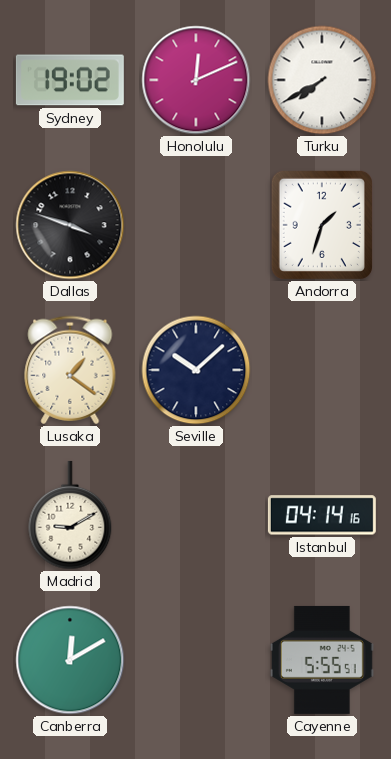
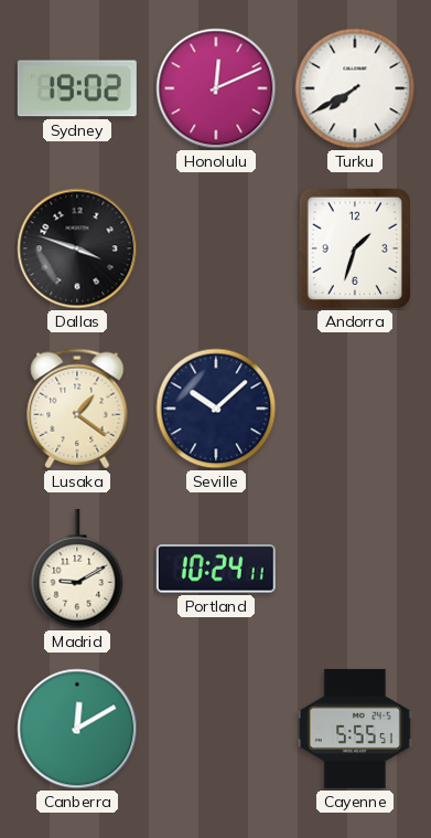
Portland: none -> 10:24 (216, 569)
Istanbul: 04:14 -> none (322, 515)
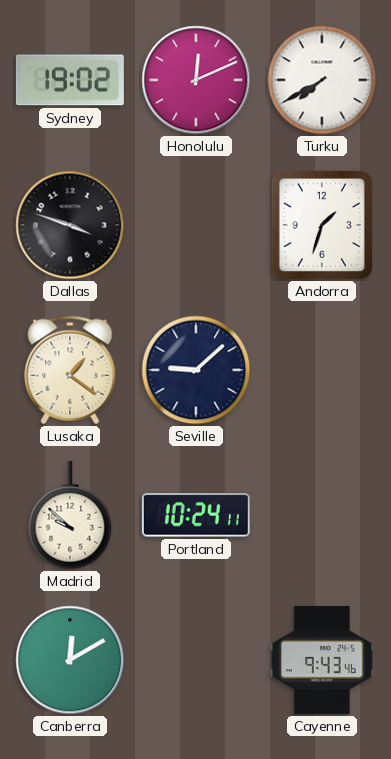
Seville: 10:08 -> 9:08 (196, 370)
Madrid: 9:10 -> 9:52 (70, 515)
Cayenne: 5:55 -> 9:43 (322, 660)
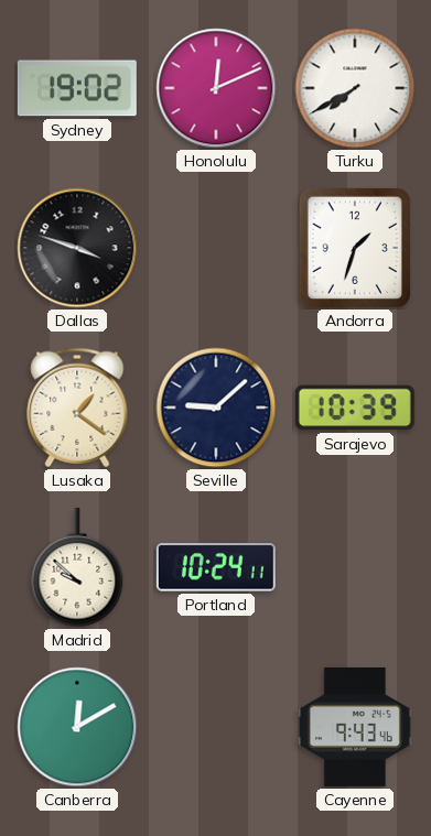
Sarajevo: none -> 10:39 (355, 408)
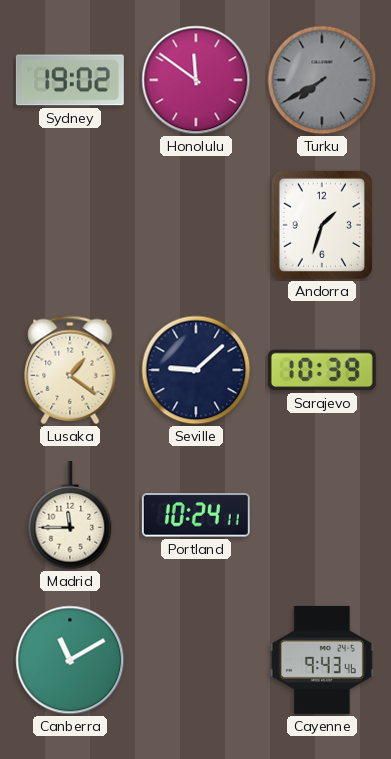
Honolulu: 12:11 -> 11:51 (196, 80)
Turku dial: white -> grey (322, 80)
Dallas: 3:48 -> none (77, 248)
Madrid: 9:52 -> 11:45 (70, 515)
Canberra: 12:10 -> 11:10 (70, 660)
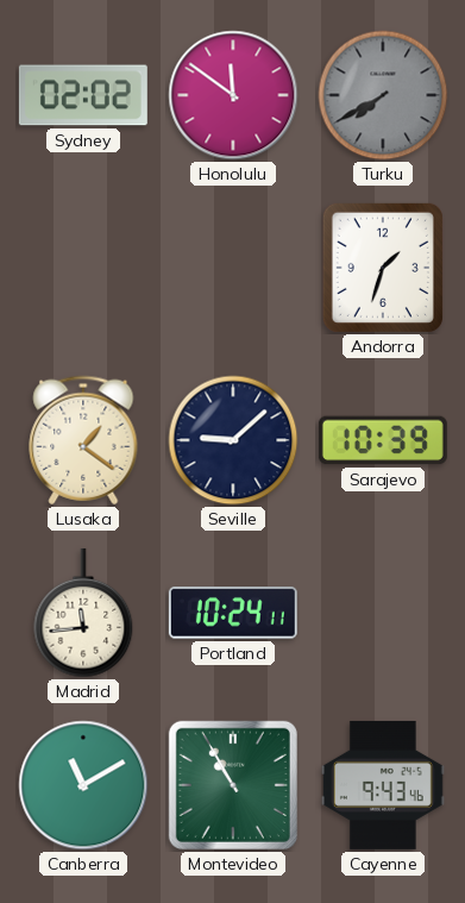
Sydney: 19:02 -> 02:02 (83, 95)
Madrid: 11:45 -> 11:44 (83, 613)
Montevideo: none -> 10:55 (233, 785)
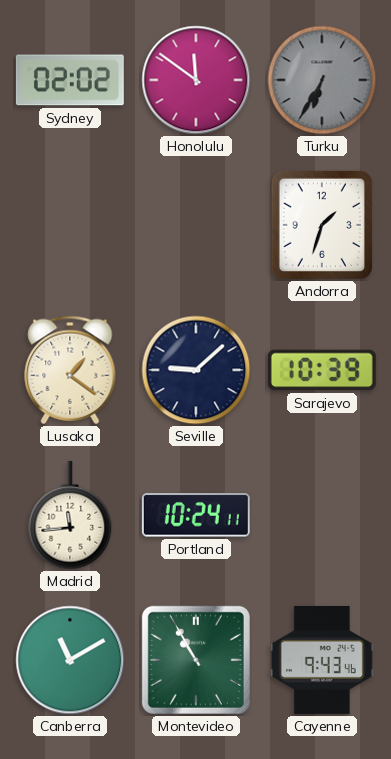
Turku: 7:40 -> 6:35 (322, 80)
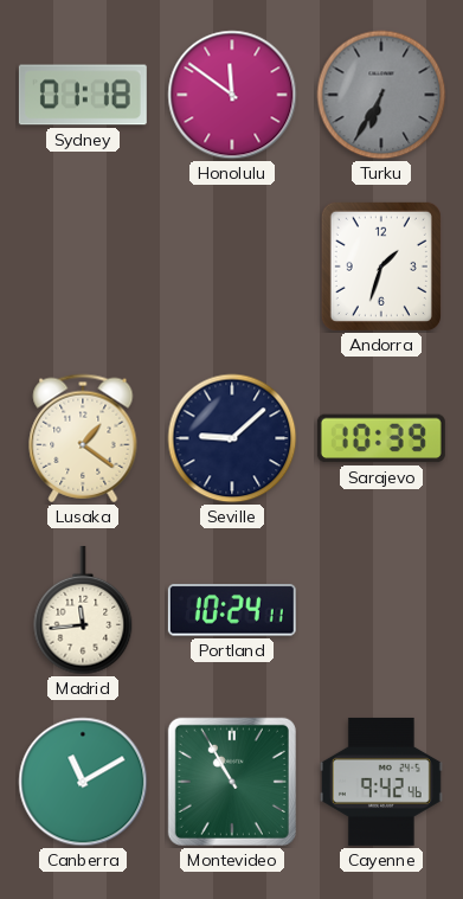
Sydney: 02:02 -> 01:18 (83, 95)
Cayenne: 9:43 -> 9:42 (381, 782)
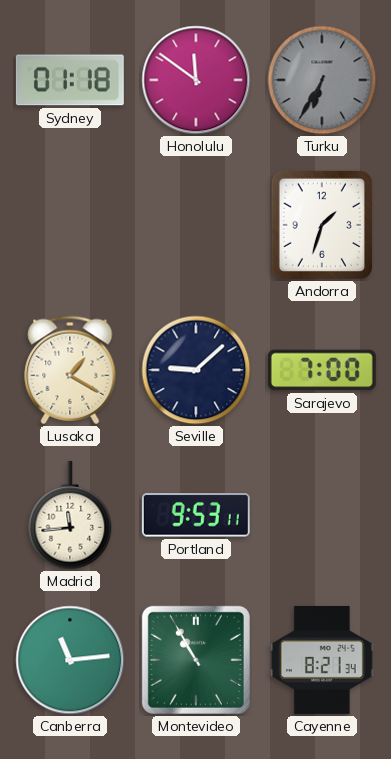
Lusaka: 1:21 -> 1:20 (70, 370)
Sarajevo: 10:39 -> 7:00 (322, 370)
Portland: 10:24 -> 9:53 (196, 515)
Canberra: 11:10 -> 11:14 (70, 660)
Cayenne: 9:42 -> 8:21 (322, 660)
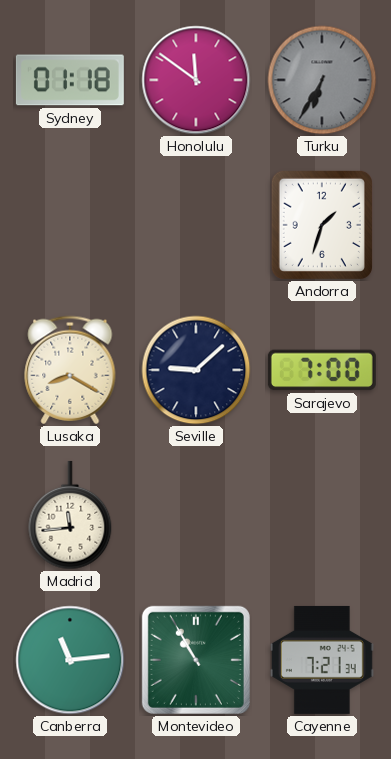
Lusaka: 1:20 -> 8:20 (70, 370)
Portland: 9:53 -> none (196, 515)
Cayenne: 8:21 -> 7:21 (322, 660)
